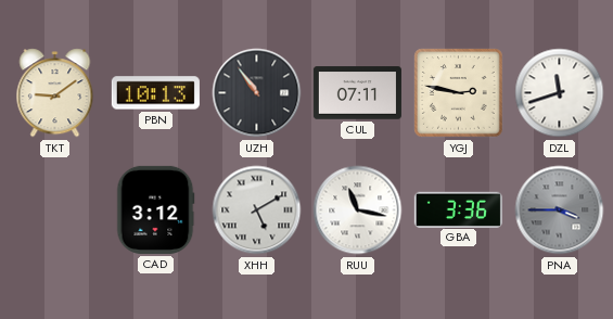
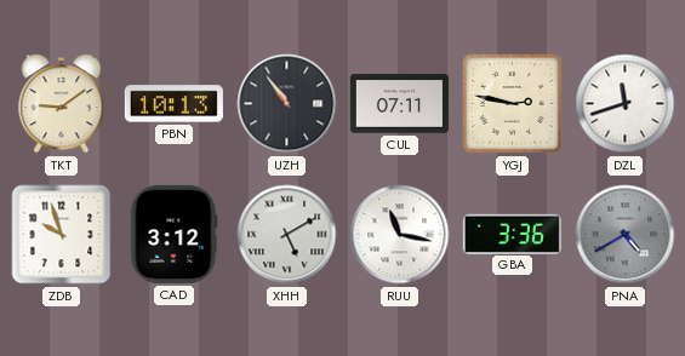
ZDB: none -> 9:57 (62, 235)
PNA: 3:45 -> 4:40 (626, 235)
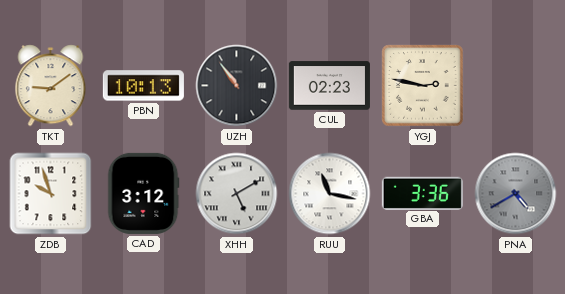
CUL: 07:11 -> 02:23 (329, 86)
DZL: 11:42 -> none (626, 104)
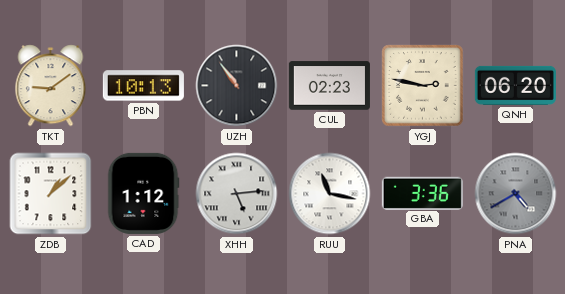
QNH: none -> 06:20 (515, 85)
ZDB: 9:57 -> 1:08 (51, 194)
CAD: 3:12 -> 1:12 (143, 193)
XHH: 5:10 -> 5:14 (237, 194)
